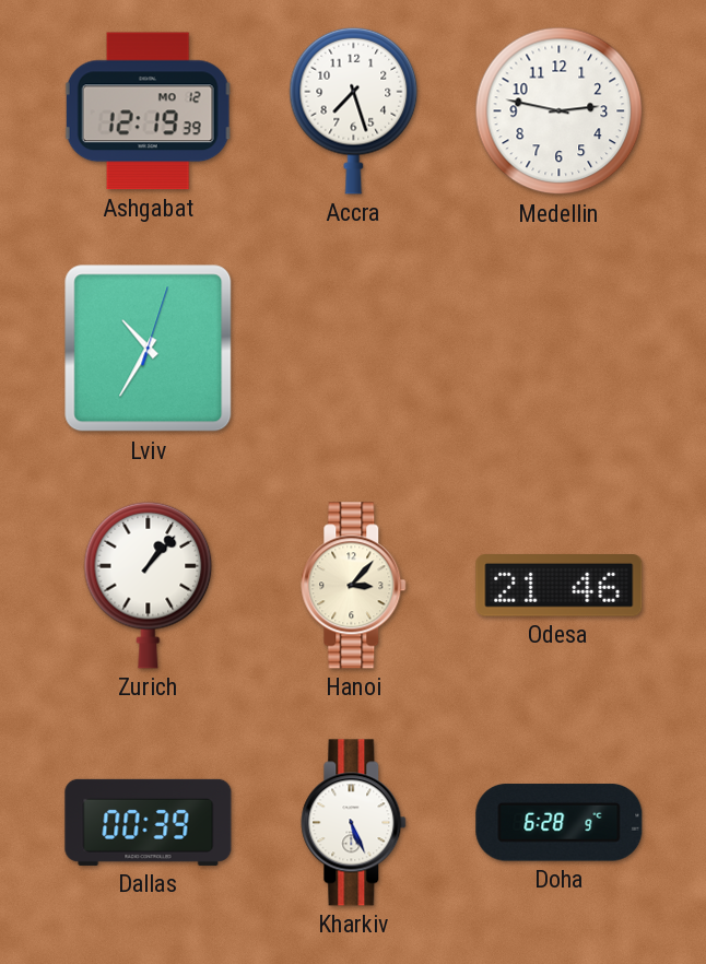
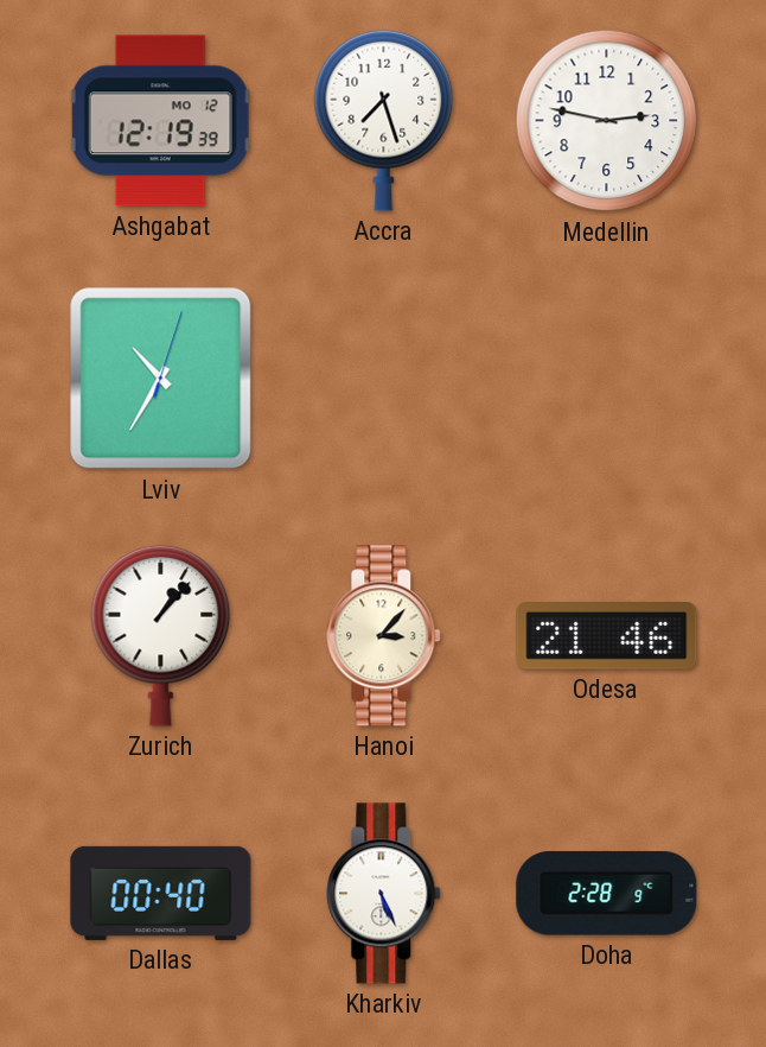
Dallas: 00:39 -> 00:40 (161, 893)
Doha: 6:28 -> 2:28 (607, 894)
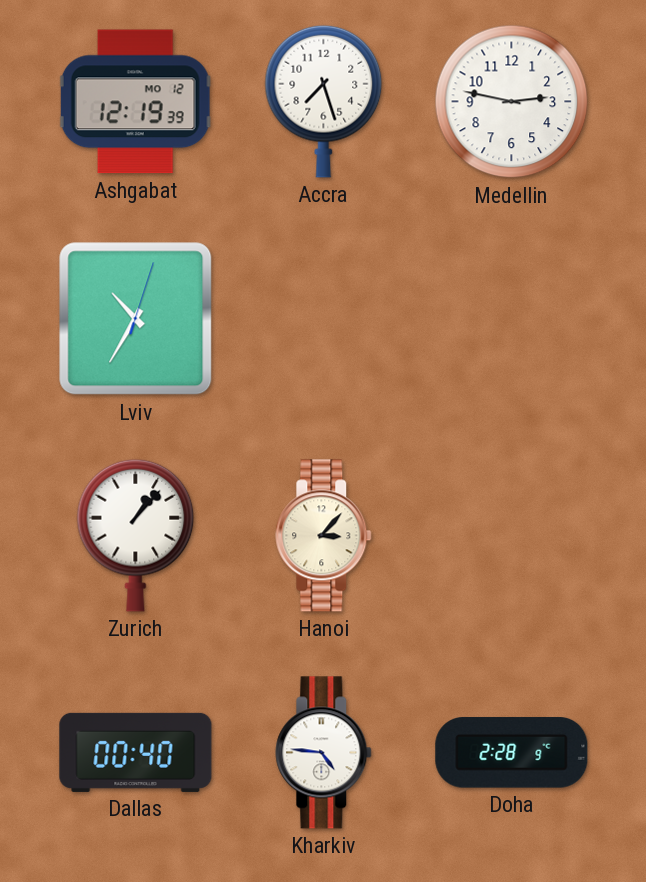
Odesa: 21:46 -> none (607, 636)
Kharkiv: 5:26 -> 4:46 (324, 753)
